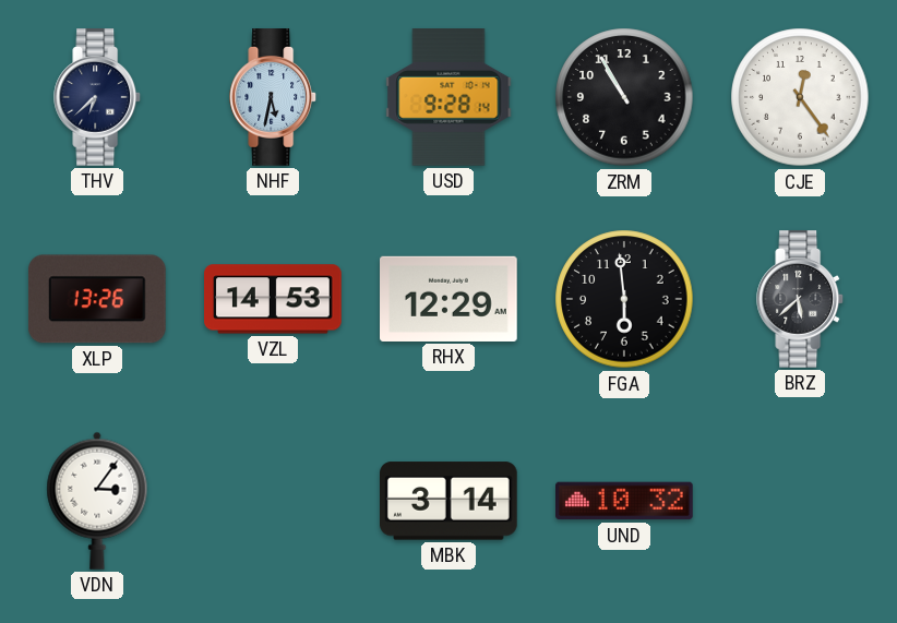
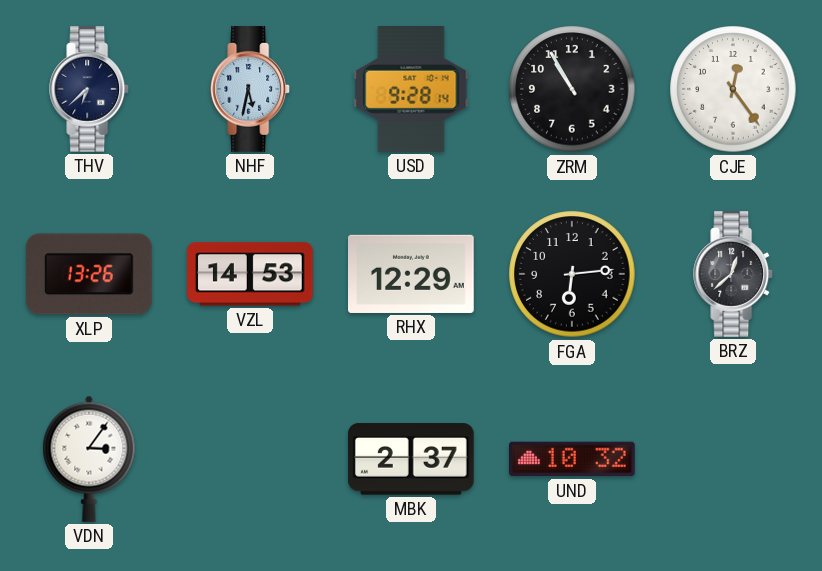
FGA: 5:59 -> 6:14 (572, 274)
BRZ: 5:38 -> 12:38 (734, 274)
MBK: 3:14 -> 2:37 (412, 459)
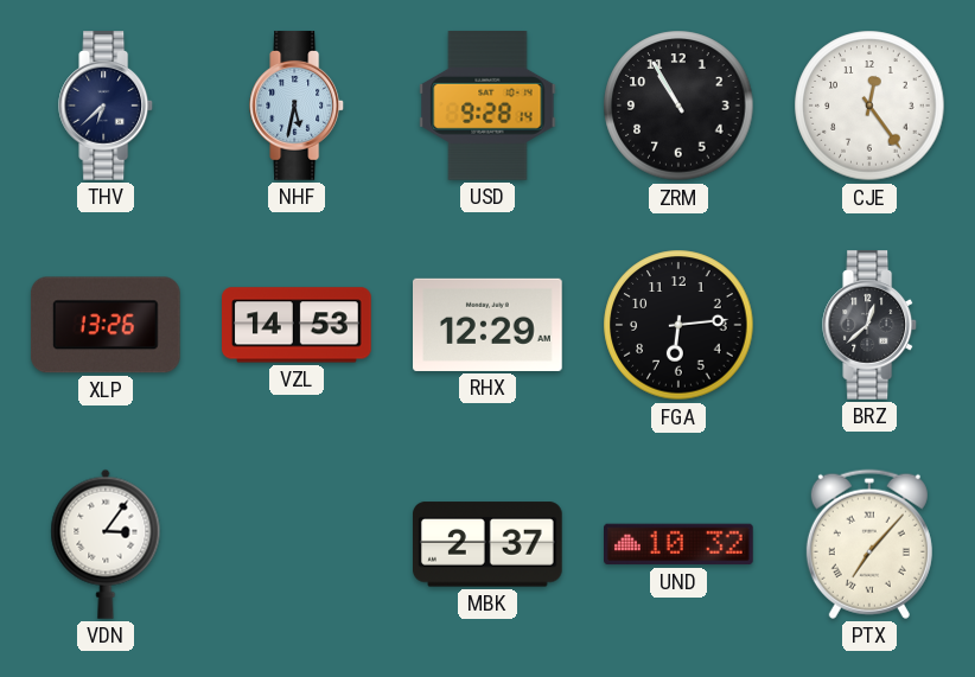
PTX: none -> 7:07 (869, 544)
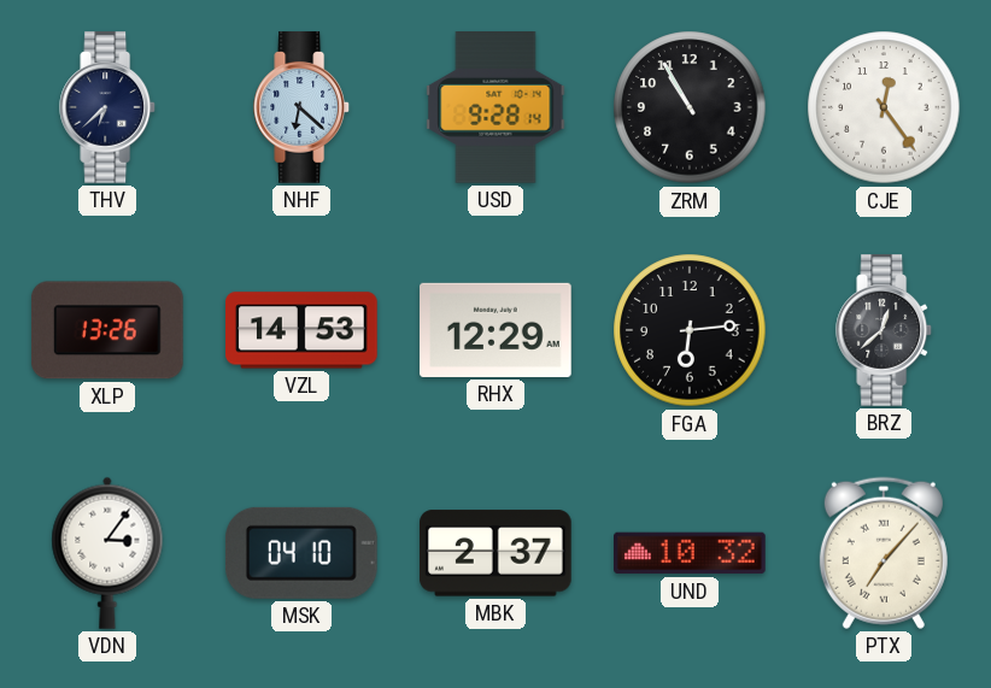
NHF: 5:32 -> 6:22 (303, 107)
MSK: none -> 04:10 (301, 553)
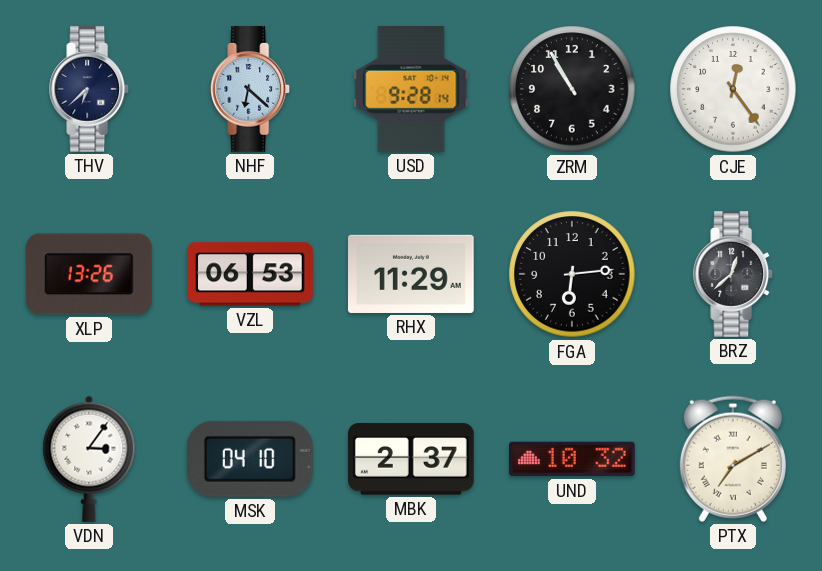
VZL: 14:53 -> 06:53 (251, 274)
RHX: 12:29 -> 11:29 (412, 274)
PTX: 7:07 -> 7:10 (733, 459)
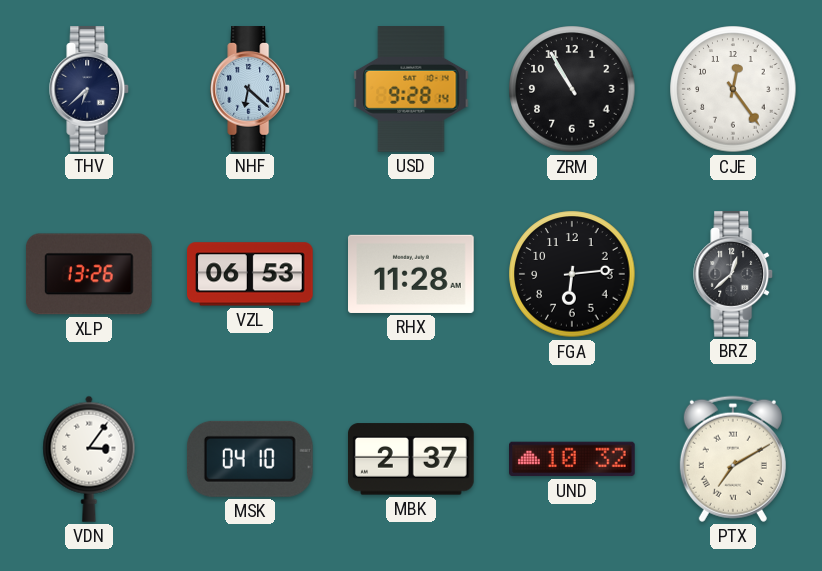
RHX: 11:29 -> 11:28 (412, 274)
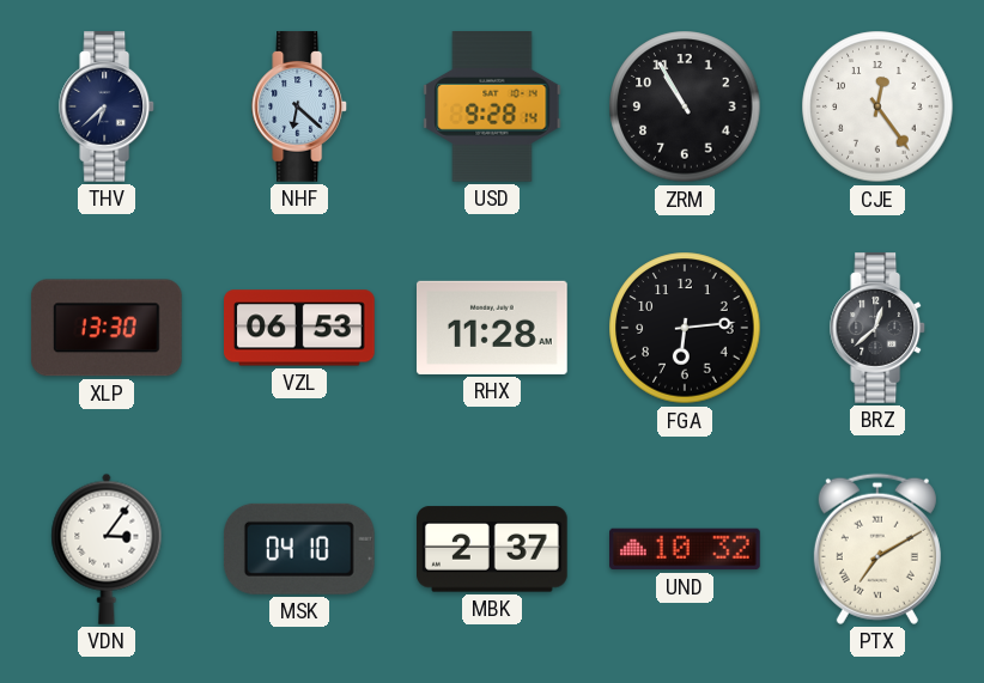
XLP: 13:26 -> 13:30 (107, 328)
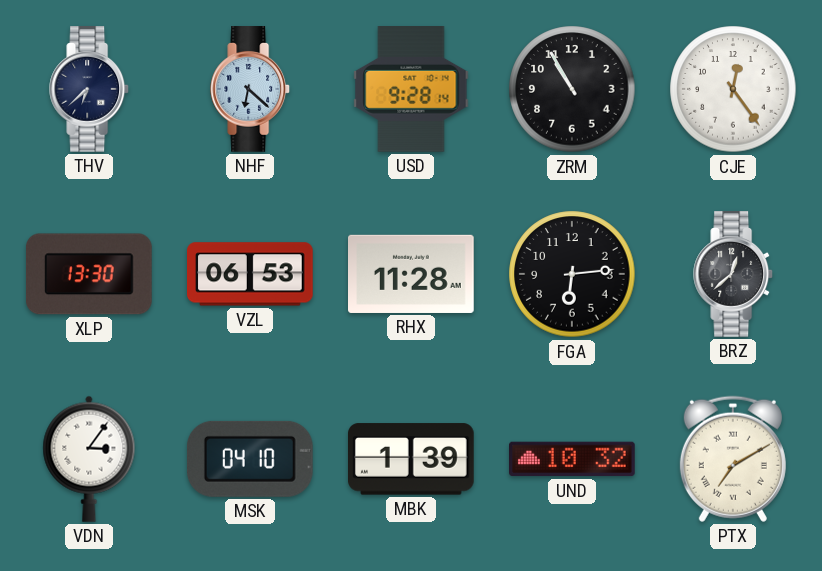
MBK: 2:37 -> 1:39 (412, 459)
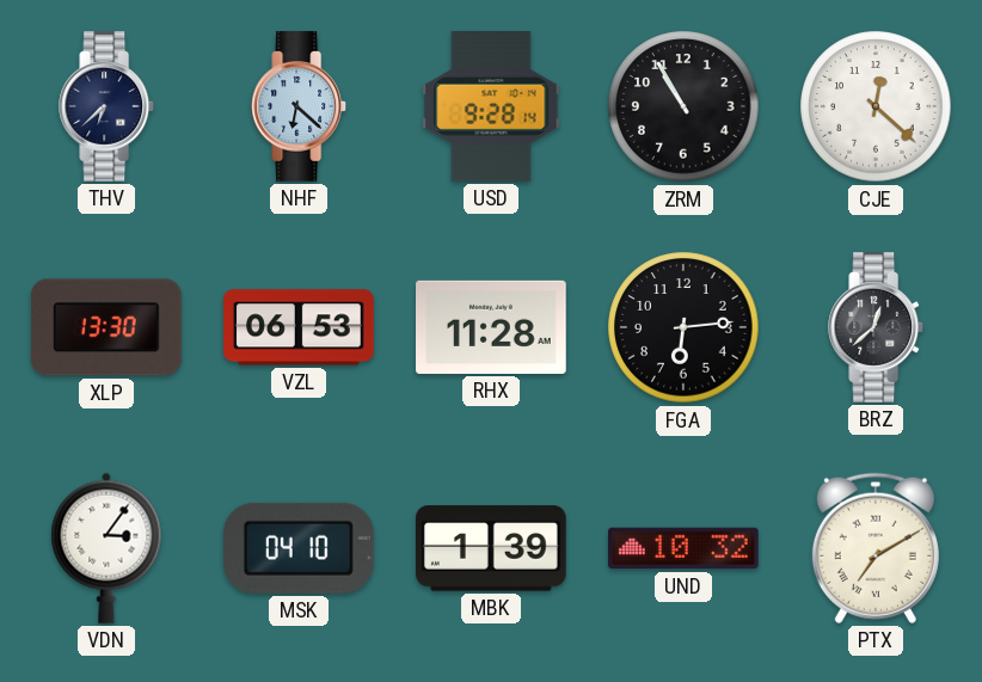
CJE: 12:24 -> 12:22 (876, 106)
